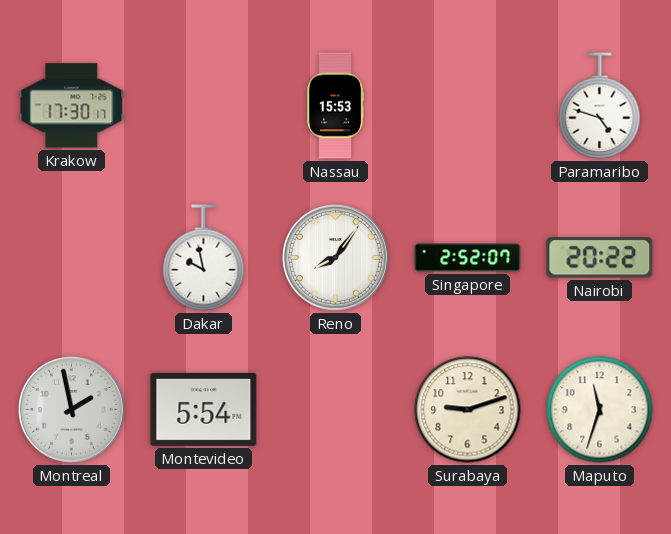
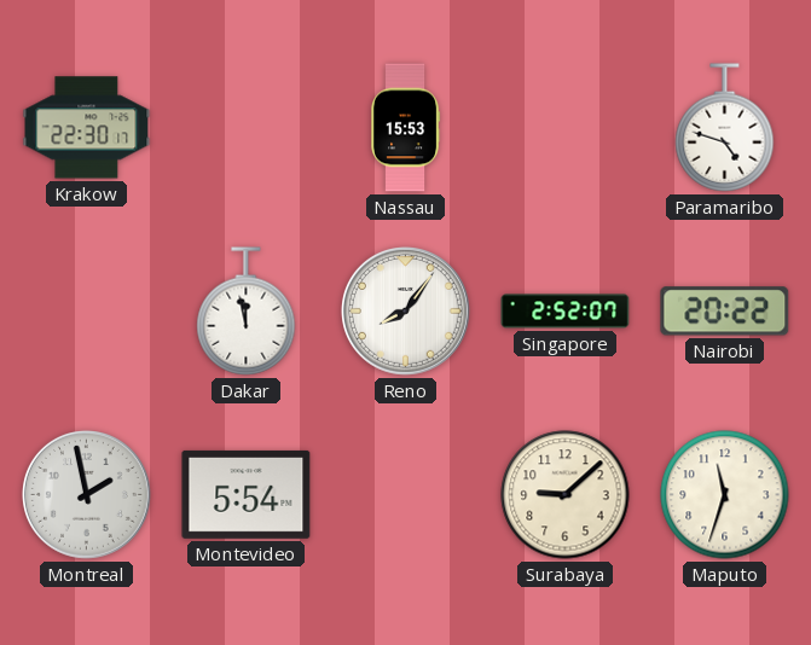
Krakow: 17:30 -> 22:30 (87, 128)
Dakar: 9:58 -> 11:58 (247, 312)
Surabaya: 9:12 -> 9:08 (566, 495)
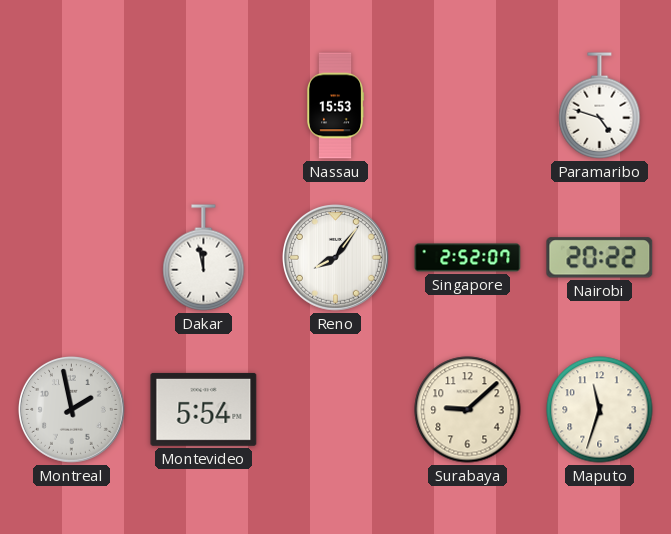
Krakow: 22:30 -> none (87, 128)
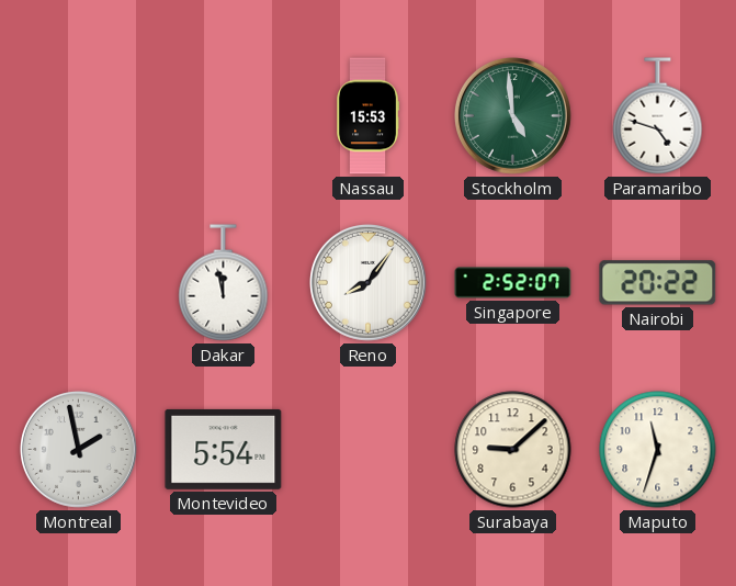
Stockholm: none -> 4:59 (513, 116)
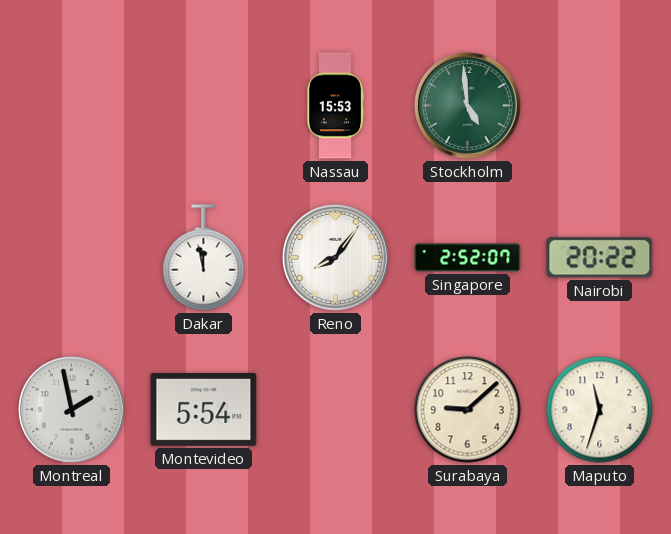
Paramaribo: 4:48 -> none (658, 116)
